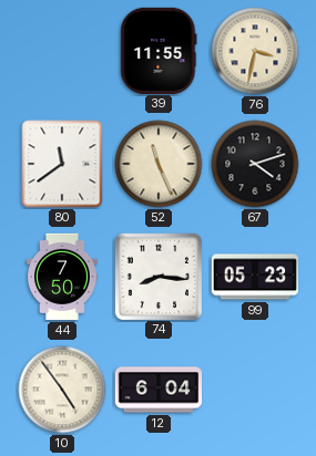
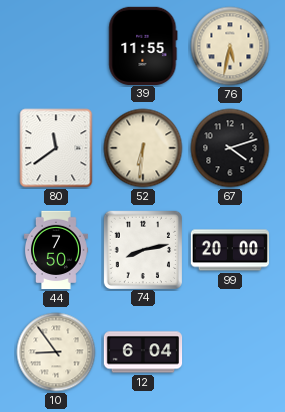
76: 3:32 -> 5:32 (230, 46)
52: 11:26 -> 6:31 (143, 148)
74: 8:16 -> 8:13 (142, 249)
99: 05:23 -> 20:00 (229, 250)
10: 4:54 -> 8:54 (56, 352)
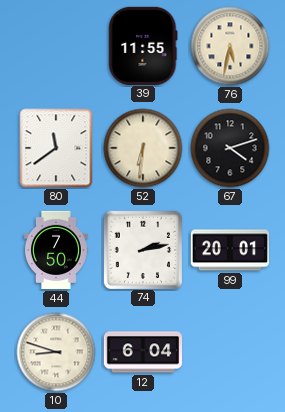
74: 8:13 -> 2:13 (142, 249)
99: 20:00 -> 20:01 (229, 250)
10: 8:54 -> 8:48 (56, 352)
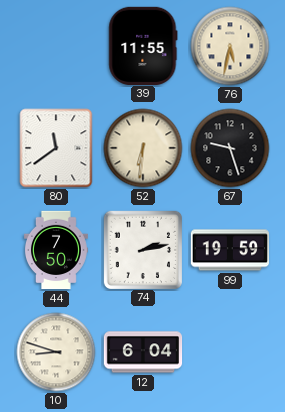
67: 4:12 -> 9:27 (230, 148)
99: 20:01 -> 19:59 (229, 250)
